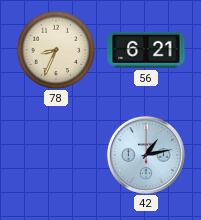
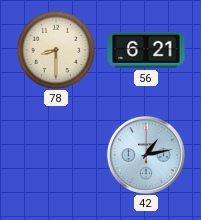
78: 8:34 -> 8:30 (56, 50)
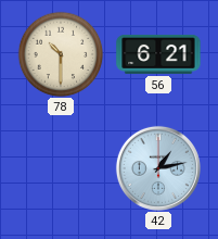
78: 8:30 -> 10:30 (61, 54)
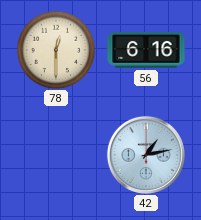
78: 10:30 -> 12:30 (56, 50)
56: 6:21 -> 6:16 (146, 50)
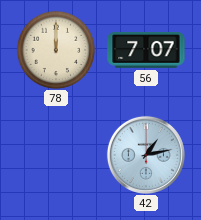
78: 12:30 -> 12:00 (56, 50)
56: 6:16 -> 7:07 (146, 50)
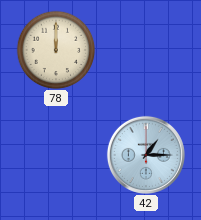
56: 7:07 -> none (146, 50)
42: 1:13 -> 1:15 (146, 155)
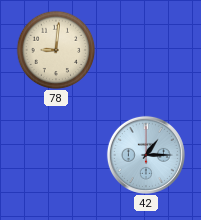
78: 12:00 -> 9:01 (56, 50)
